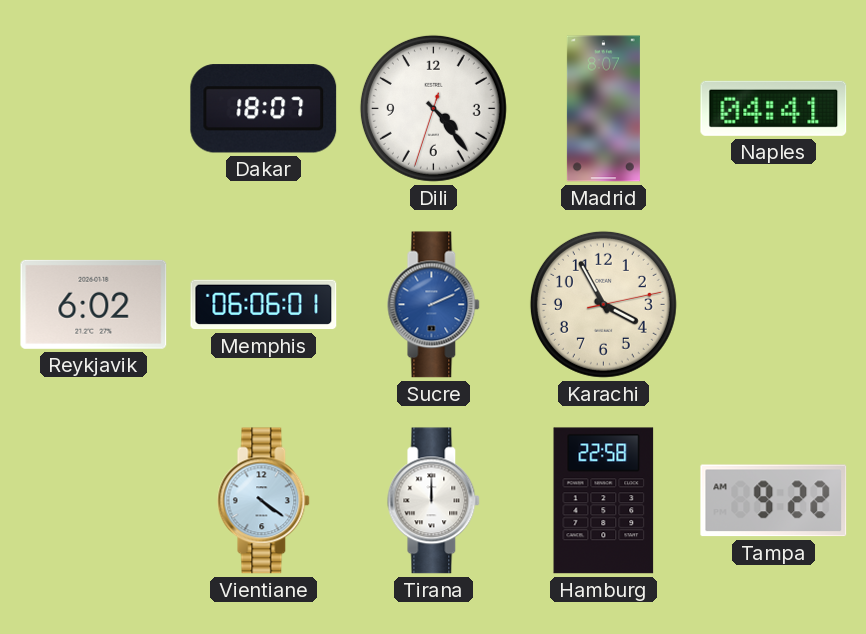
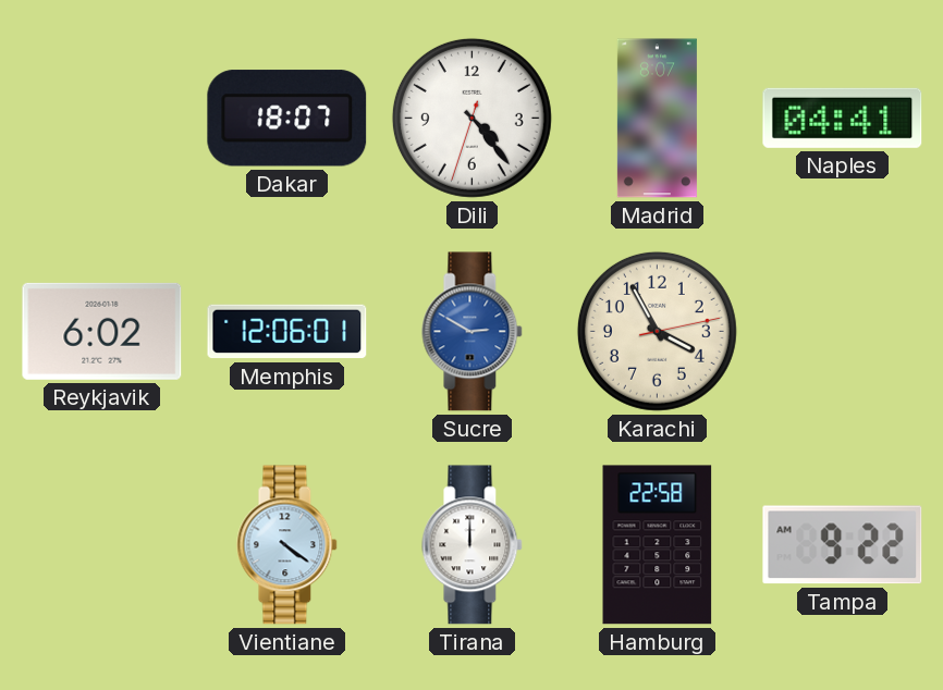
Memphis: 06:06 -> 12:06 (287, 332)
Sucre: 2:11 -> 2:50 (473, 332)
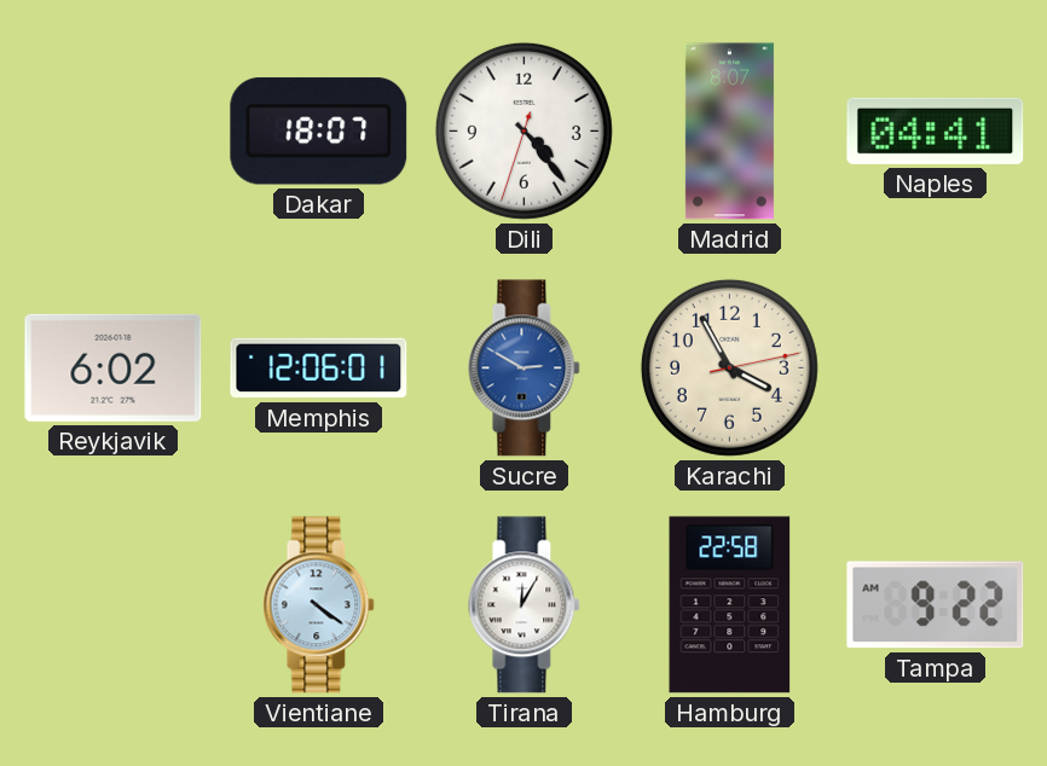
Tirana: 12:00 -> 12:05 (525, 605)
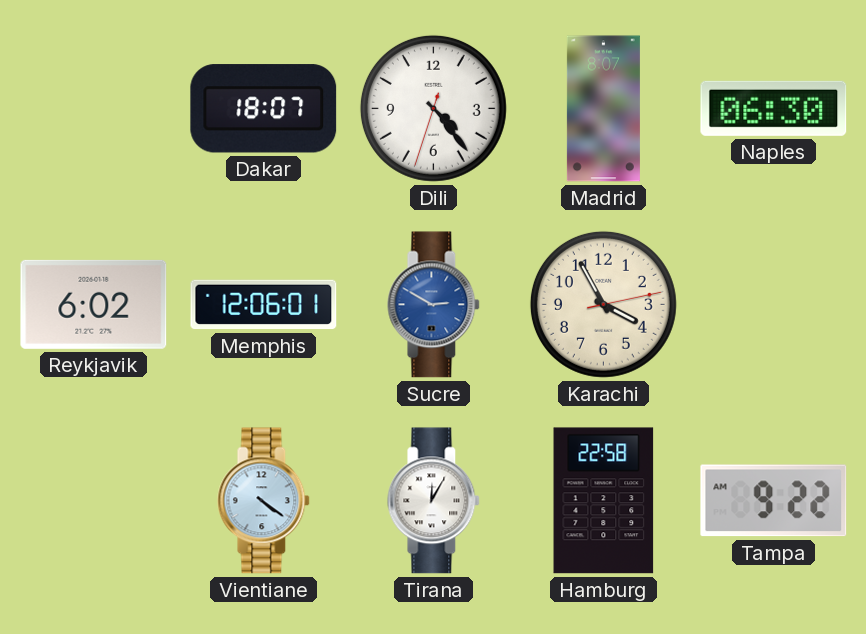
Naples: 04:41 -> 06:30 (774, 108)
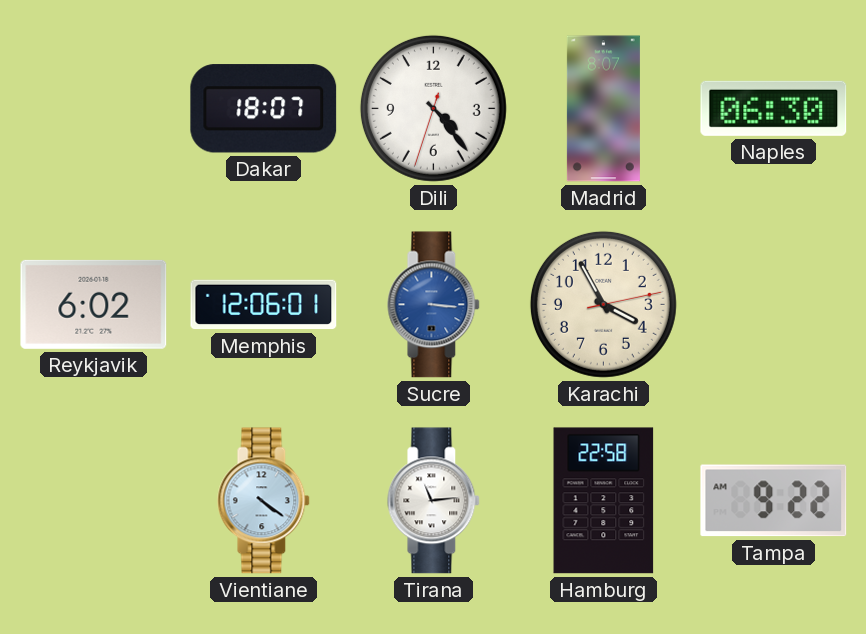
Sucre: 2:50 -> 3:16 (434, 305)
Tirana: 12:05 -> 11:14 (434, 501)
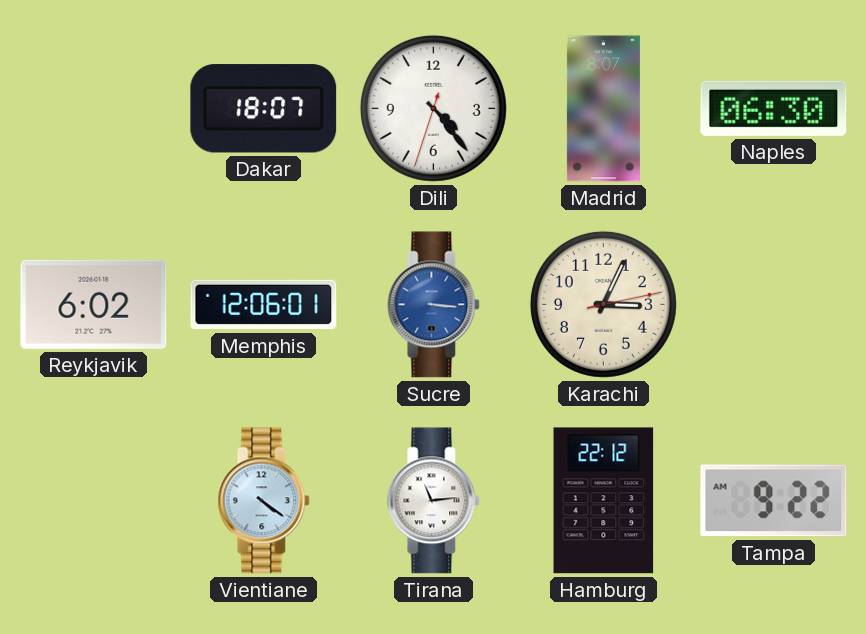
Karachi: 3:55 -> 3:04 (603, 304)
Hamburg: 22:58 -> 22:12 (604, 501)
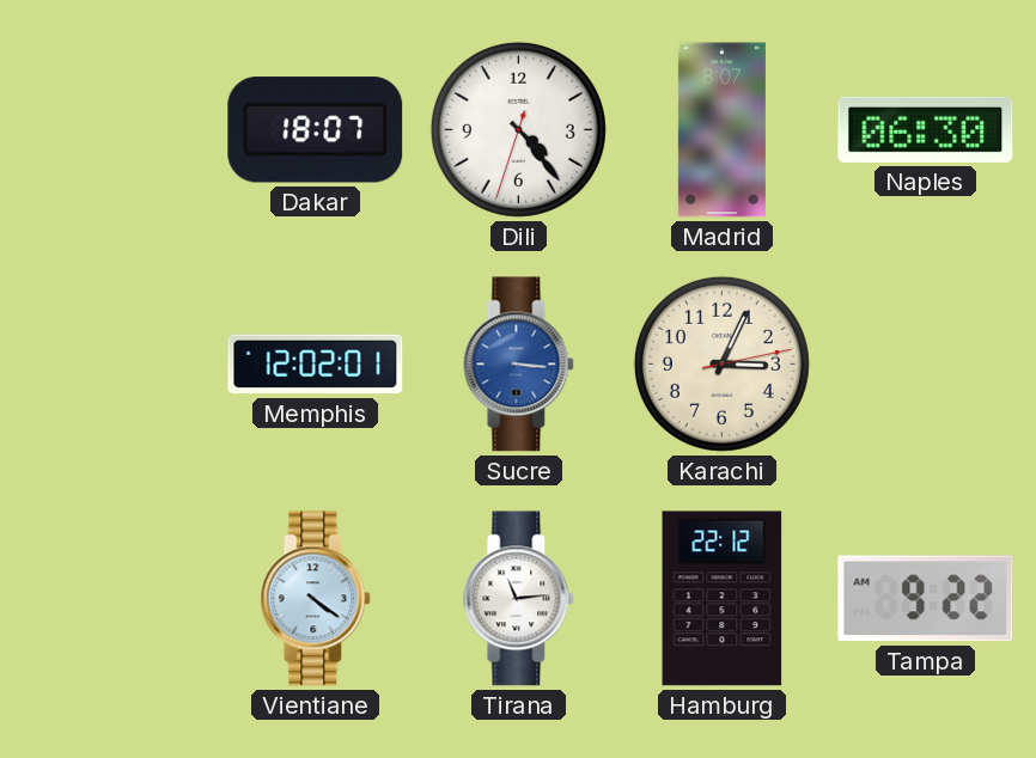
Reykjavik: 6:02 -> none (94, 304)
Memphis: 12:06 -> 12:02 (316, 365)
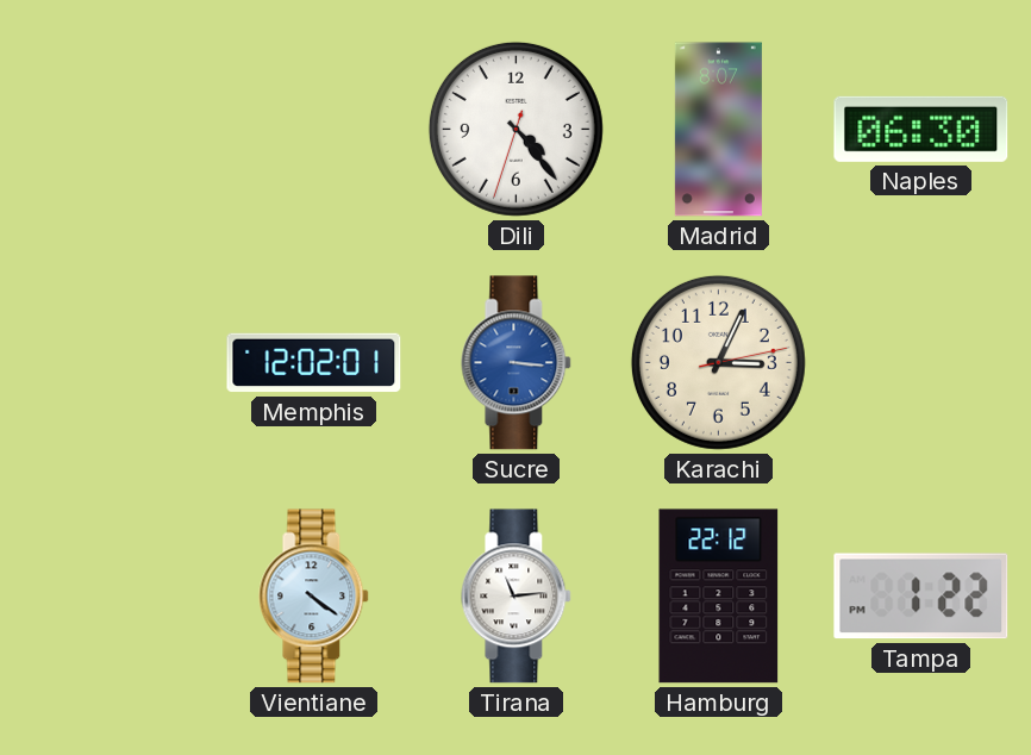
Dakar: 18:07 -> none (316, 130)
Tampa: 9:22 -> 1:22 (921, 597)
